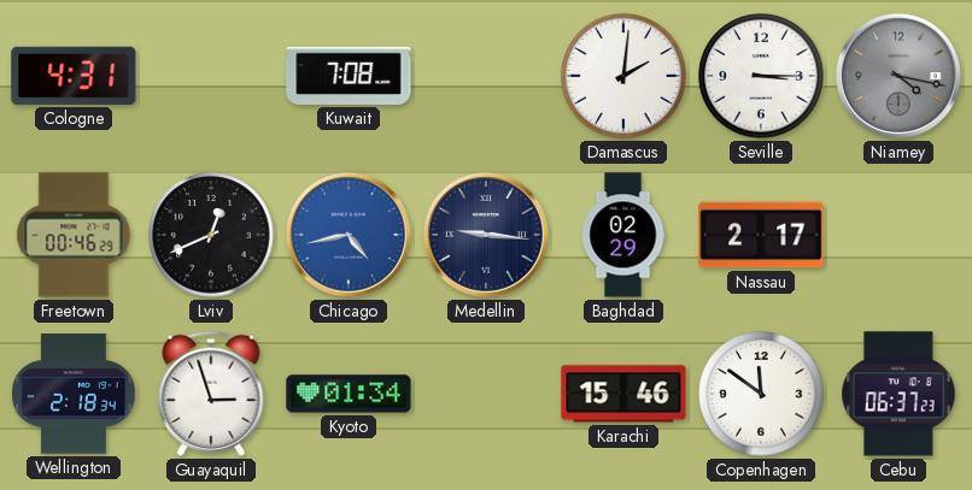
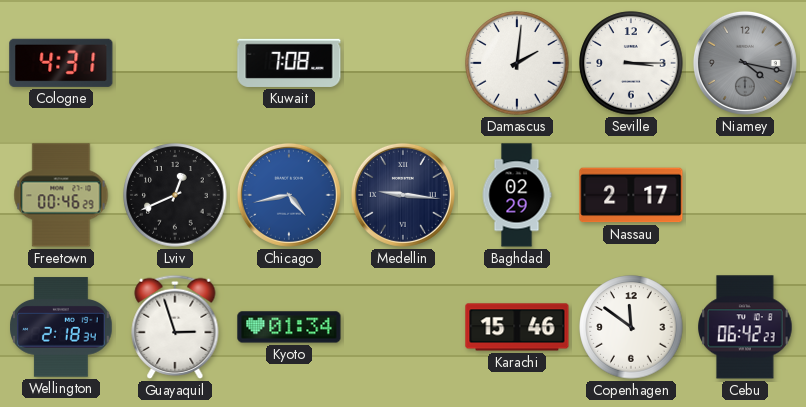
Cebu: 06:37 -> 06:42 (745, 327)
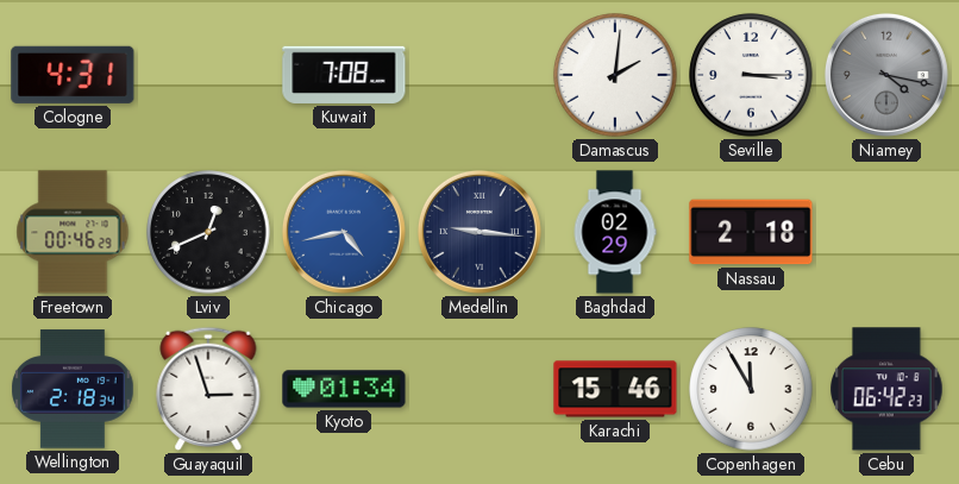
Nassau: 2:17 -> 2:18 (751, 232)
Copenhagen: 11:51 -> 11:55 (751, 389)
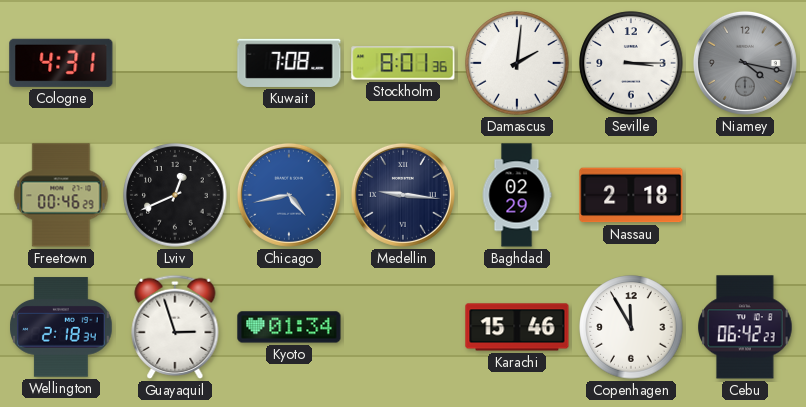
Stockholm: none -> 8:01 (403, 63)
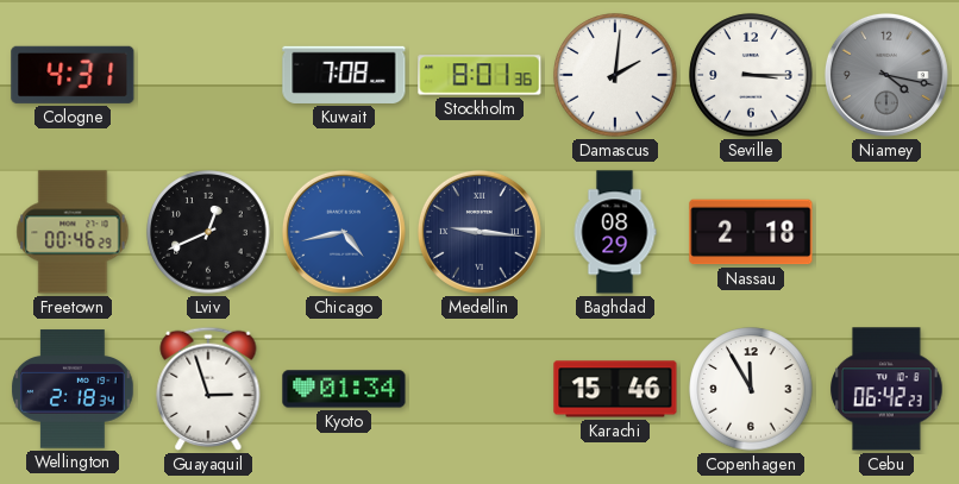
Baghdad: 02:29 -> 08:29 (615, 232)
